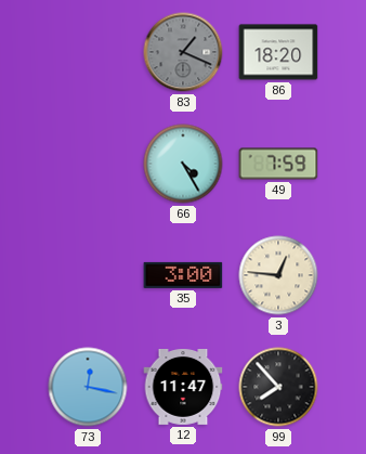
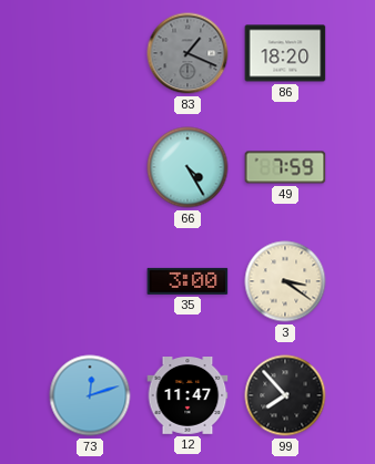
3: 12:46 -> 3:21 (285, 281)
73: 12:17 -> 12:12 (90, 395)
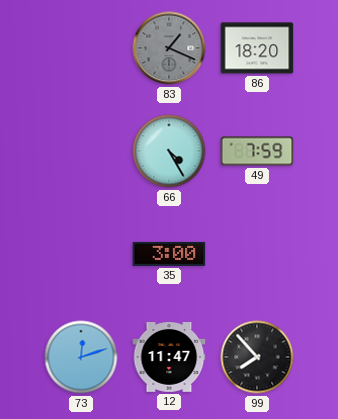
3: 3:21 -> none (285, 281)
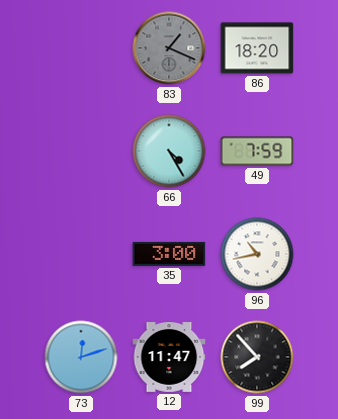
96: none -> 10:43 (257, 254)
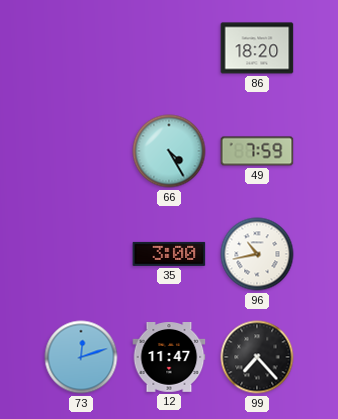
83: 1:19 -> none (169, 48)
99: 7:53 -> 7:23 (257, 357)
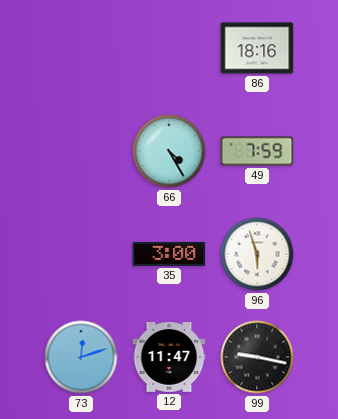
86: 18:20 -> 18:16 (257, 48)
96: 10:43 -> 5:57 (257, 254)
99: 7:23 -> 9:17 (257, 357)
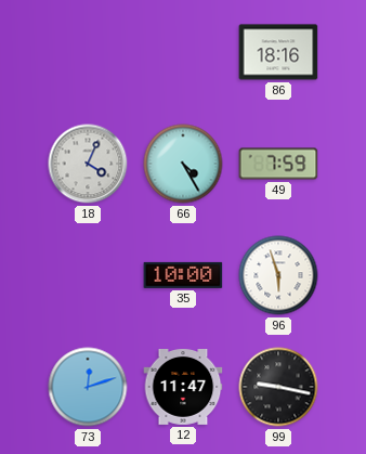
18: none -> 4:04 (88, 164)
35: 3:00 -> 10:00 (183, 275)
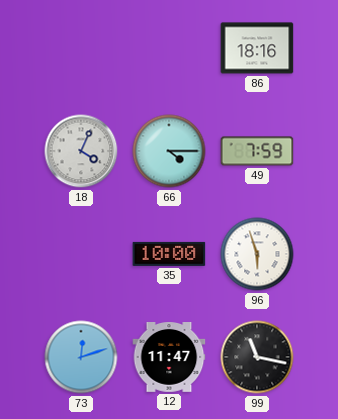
66: 4:25 -> 4:15 (169, 151)
99: 9:17 -> 11:17 (257, 357)
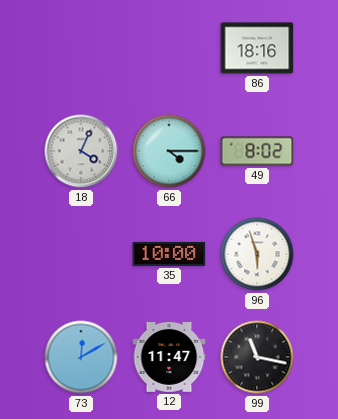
49: 7:59 -> 8:02 (257, 151)
73: 12:12 -> 12:10 (81, 357)
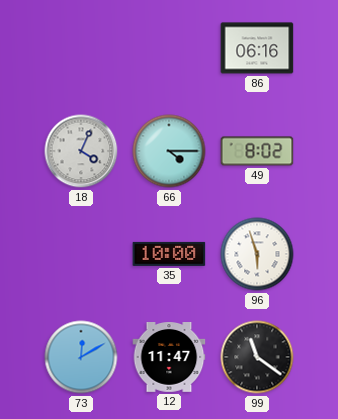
86: 18:16 -> 06:16 (257, 48)
99: 11:17 -> 11:21 (257, 357)
